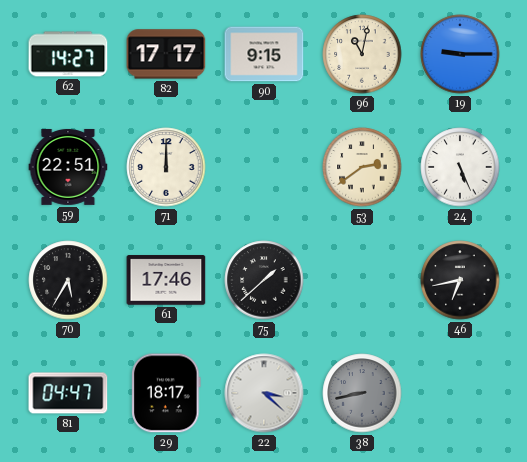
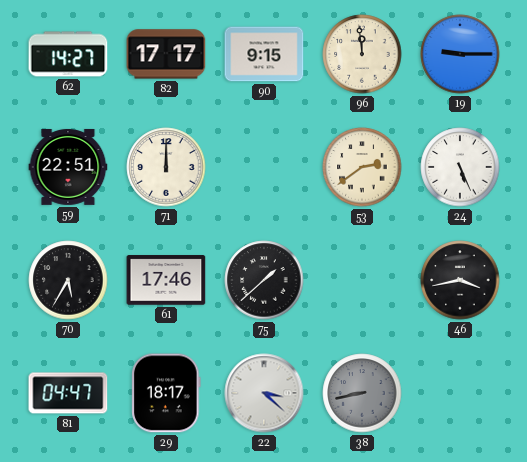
96: 11:02 -> 11:59 (362, 54)
46: 6:43 -> 3:43 (460, 280)
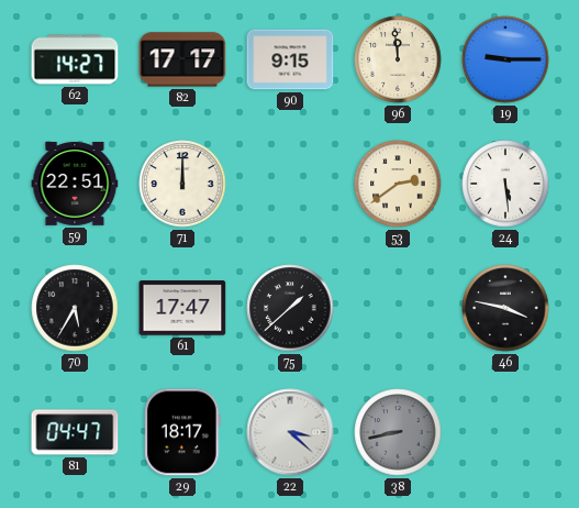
24: 5:26 -> 5:29 (505, 184)
61: 17:46 -> 17:47 (182, 308)
46: 3:43 -> 3:47 (505, 308)
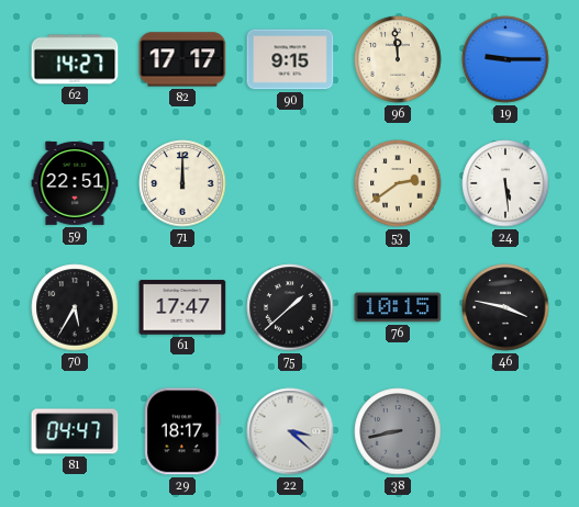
76: none -> 10:15 (398, 307)
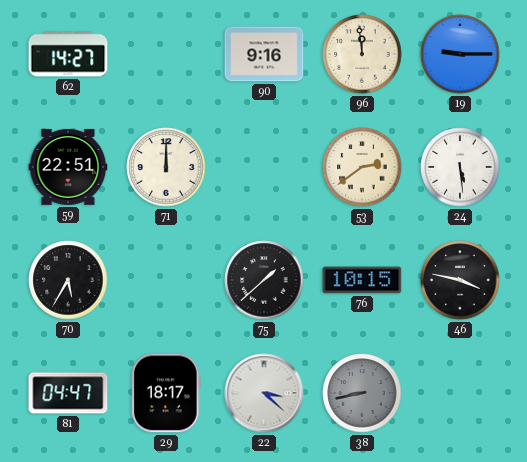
82: 17:17 -> none (182, 59)
90: 9:15 -> 9:16 (264, 54)
61: 17:47 -> none (182, 307)
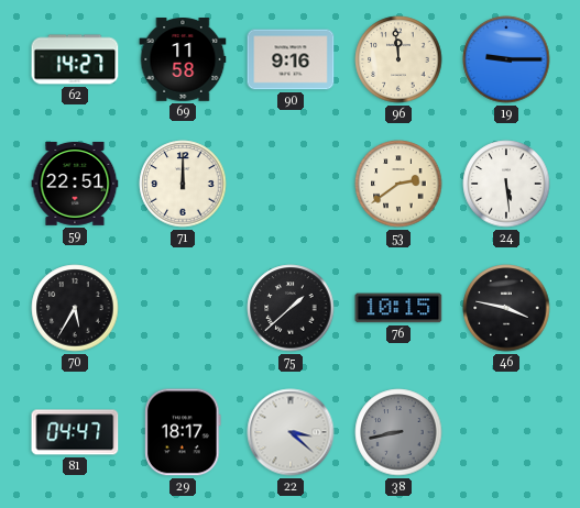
69: none -> 11:58 (183, 60)
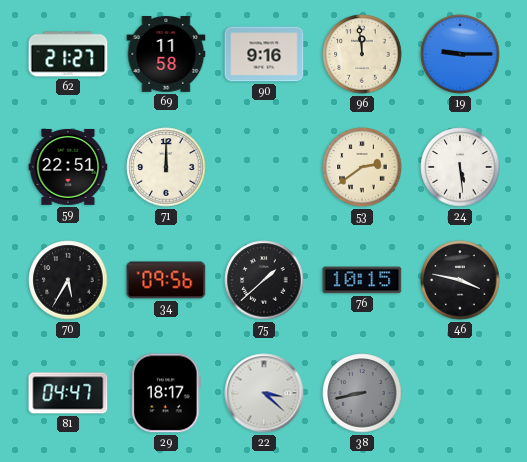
62: 14:27 -> 21:27 (68, 54)
34: none -> 09:56 (166, 280)
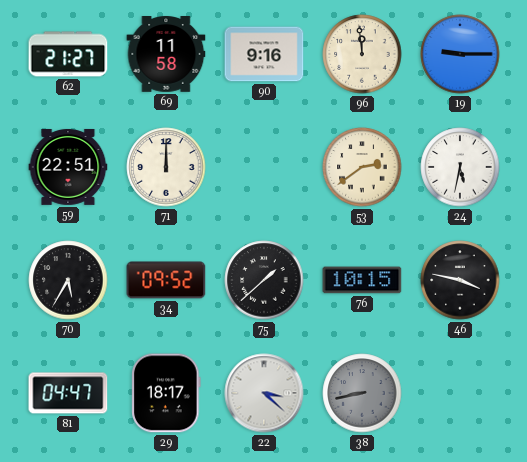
24: 5:29 -> 5:32 (460, 167)
34: 09:56 -> 09:52 (166, 280)
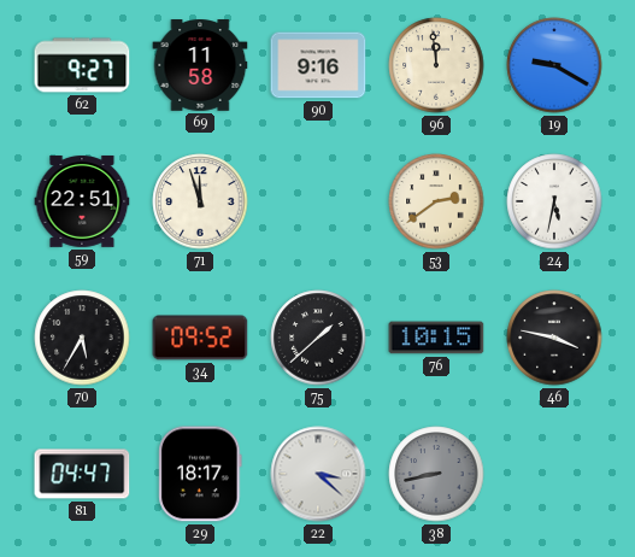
62: 21:27 -> 9:27 (82, 65)
19: 9:15 -> 9:20 (554, 65)
71: 12:00 -> 11:57 (200, 201)
